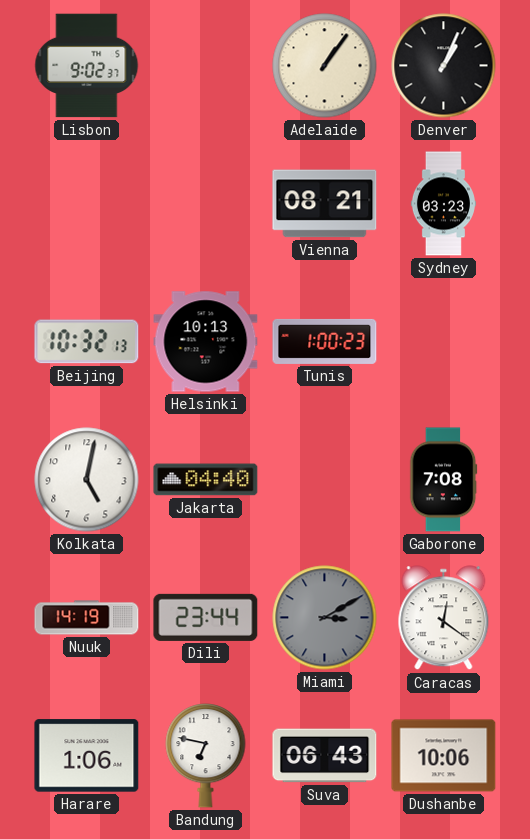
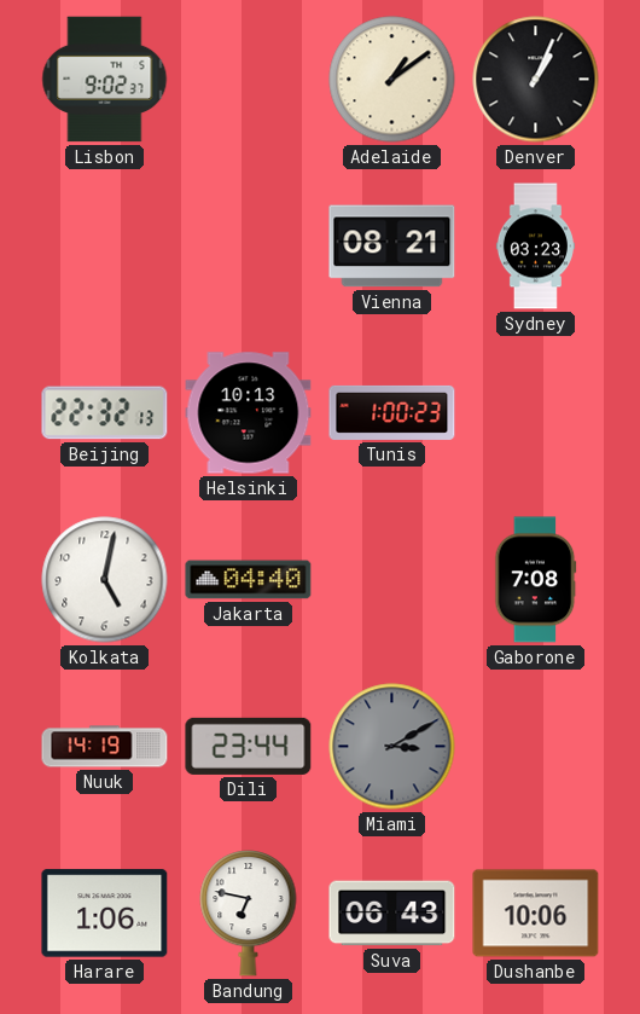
Adelaide: 1:06 -> 1:09 (392, 80)
Beijing: 10:32 -> 22:32 (105, 413)
Caracas: 12:21 -> none (444, 618)
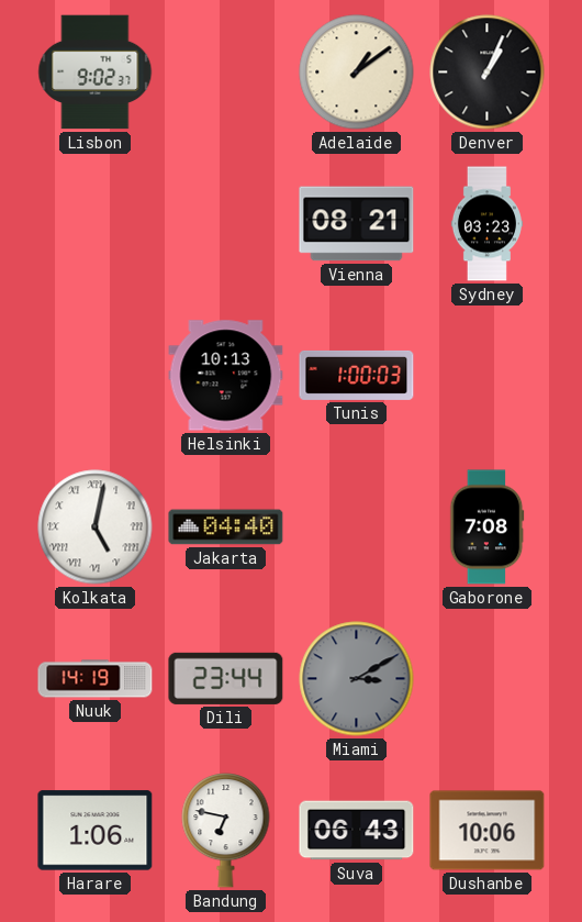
Beijing: 22:32 -> none (105, 413)
Tunis: 1:00:23 -> 1:00:03 (357, 375)
Kolkata numerals: Arabic -> Roman (96, 527)
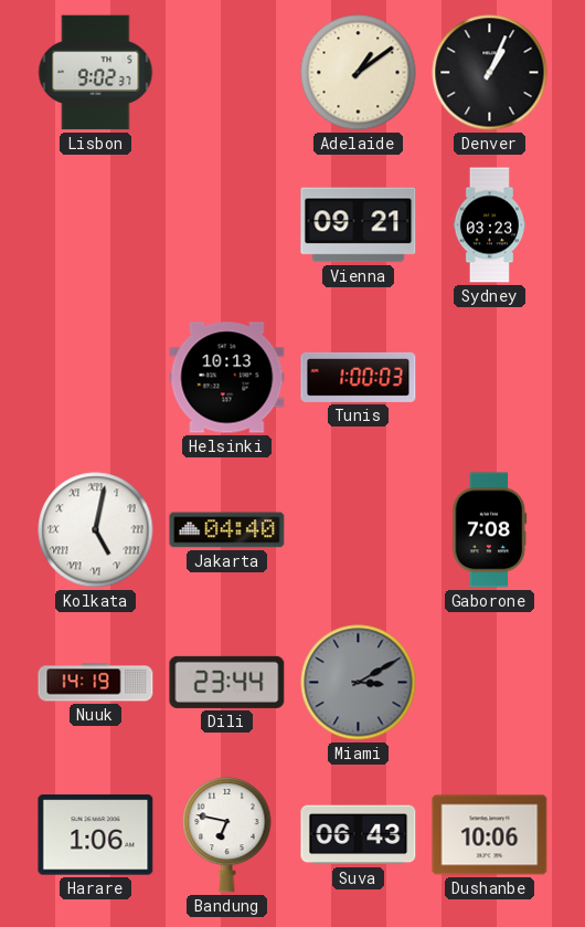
Vienna: 08:21 -> 09:21 (359, 225)
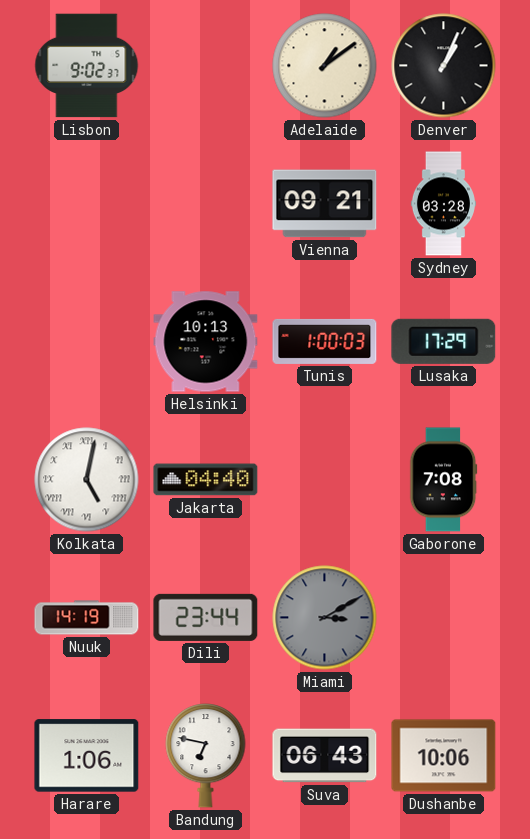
Sydney: 03:23 -> 03:28 (443, 204)
Lusaka: none -> 17:29 (444, 341)
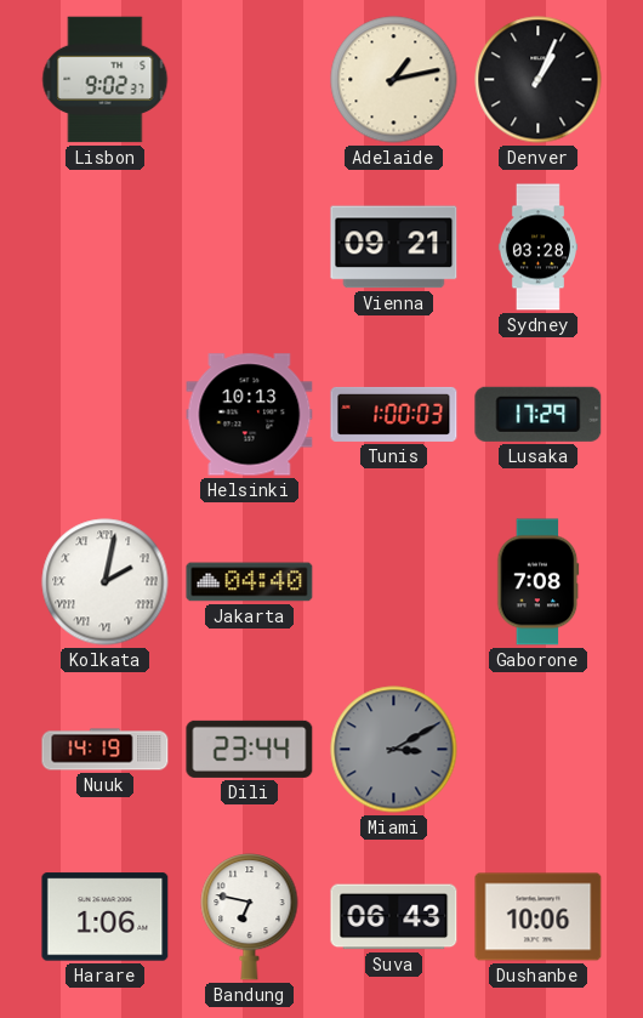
Adelaide: 1:09 -> 1:13 (394, 80)
Kolkata: 5:02 -> 2:02 (106, 582)
